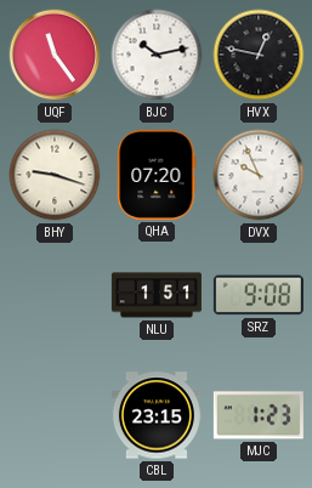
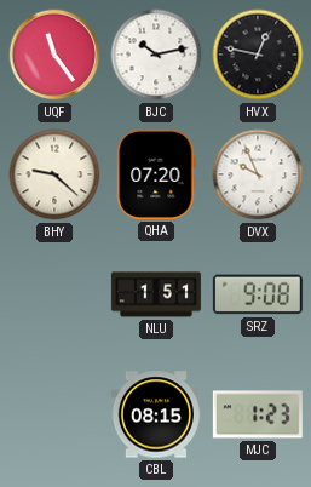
BHY: 9:18 -> 9:22 (54, 174)
CBL: 23:15 -> 08:15 (156, 414)
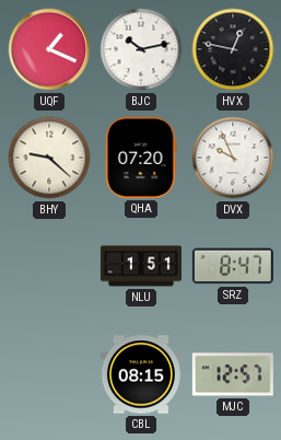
UQF: 11:24 -> 1:19 (49, 49)
SRZ: 9:08 -> 8:47 (233, 266)
MJC: 1:23 -> 12:57 (233, 374)
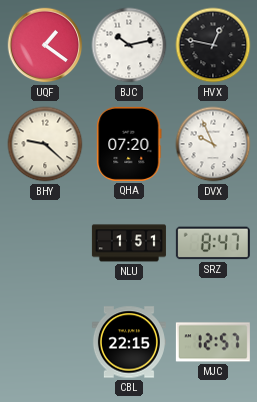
UQF: 1:19 -> 1:21 (45, 45)
CBL: 08:15 -> 22:15 (129, 342)
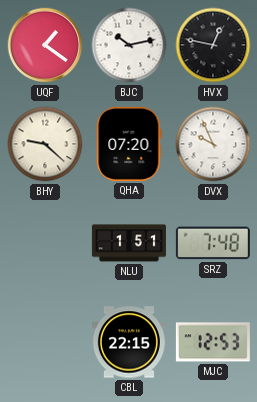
SRZ: 8:47 -> 7:48 (213, 243)
MJC: 12:57 -> 12:53 (213, 342)
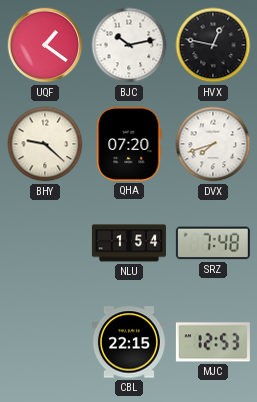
DVX: 9:56 -> 7:42 (213, 144)
NLU: 1:51 -> 1:54 (129, 243)
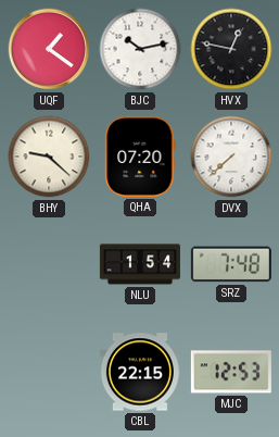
DVX: 7:42 -> 7:38 (231, 157)
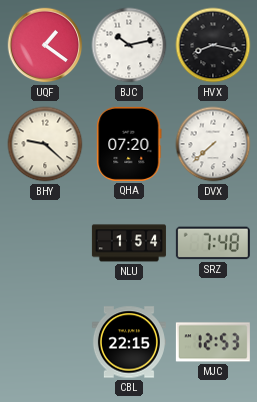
HVX: 12:47 -> 8:17 (213, 45)
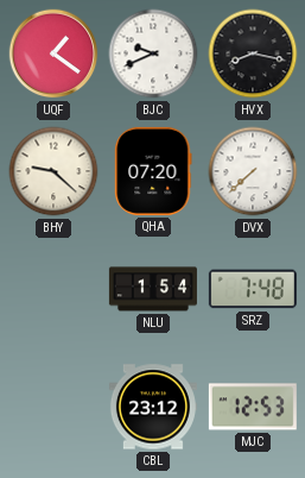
BJC: 10:13 -> 9:41 (153, 54)
CBL: 22:15 -> 23:12 (153, 407)
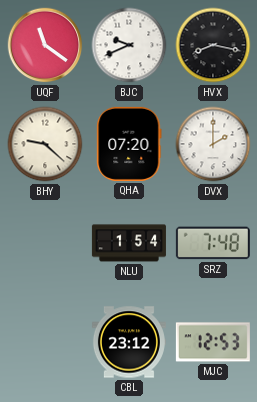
UQF: 1:21 -> 11:21 (45, 45)
DVX: 7:38 -> 2:00 (213, 144)
